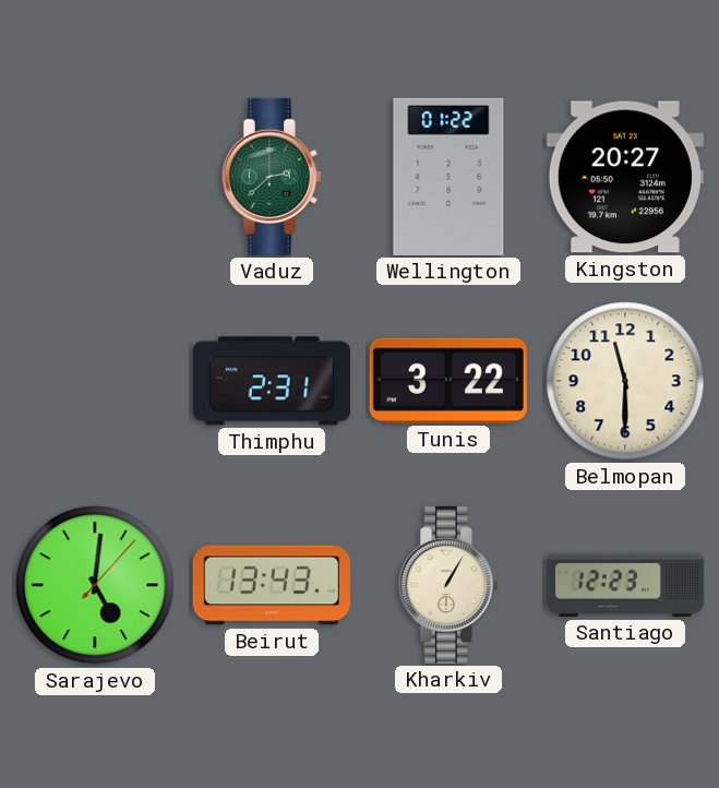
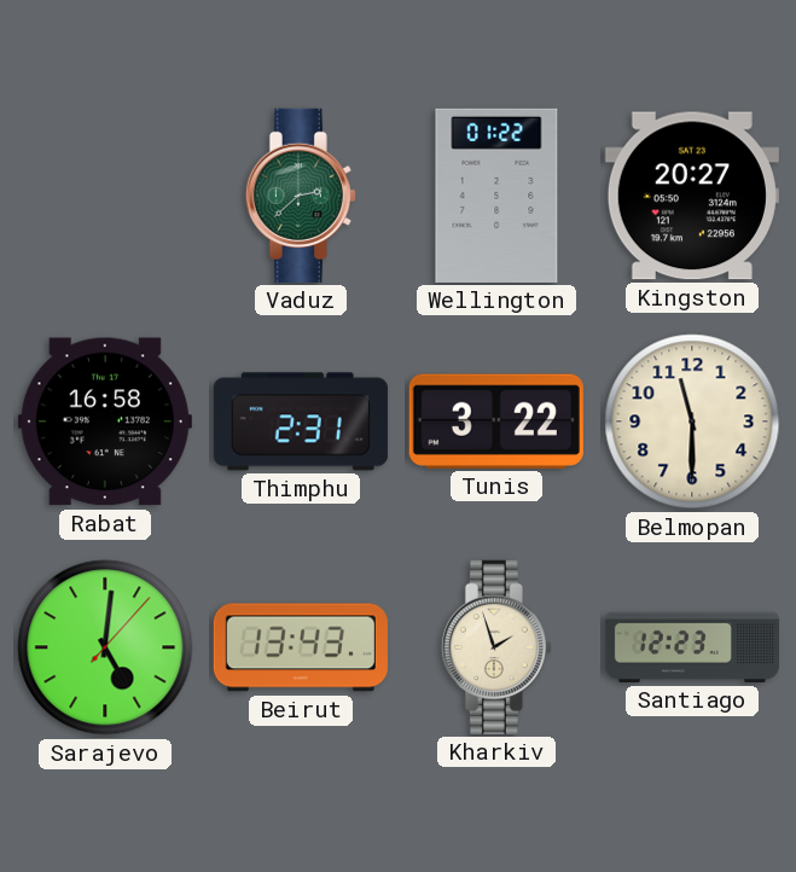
Rabat: none -> 16:58 (105, 422)
Kharkiv: 1:05 -> 1:57 (496, 647)
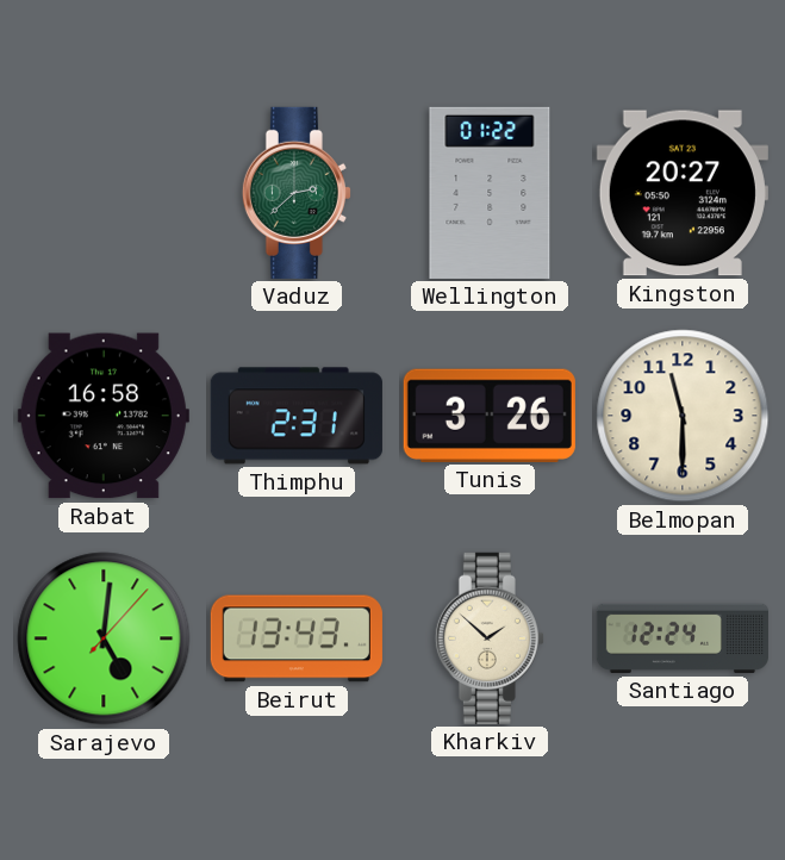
Tunis: 3:22 -> 3:26 (490, 416)
Kharkiv: 1:57 -> 1:52 (490, 638)
Santiago: 12:23 -> 12:24 (683, 638)
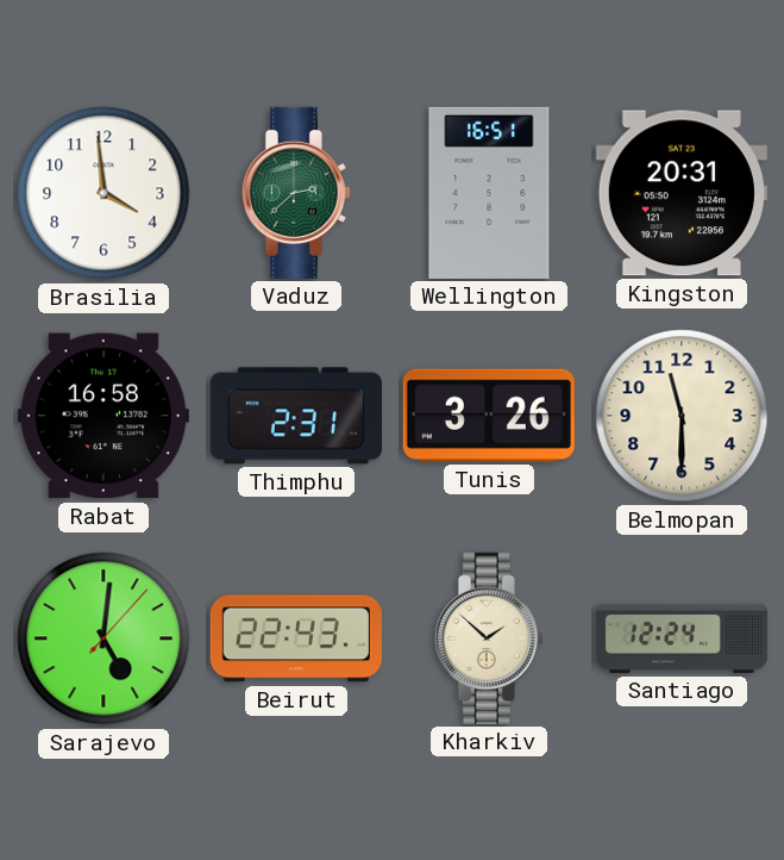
Brasilia: none -> 3:59 (104, 193)
Wellington: 01:22 -> 16:51 (489, 193)
Kingston: 20:27 -> 20:31 (682, 193)
Beirut: 13:43 -> 22:43 (296, 638)
